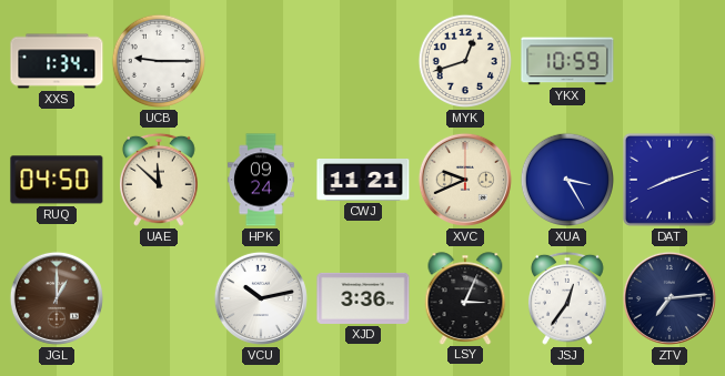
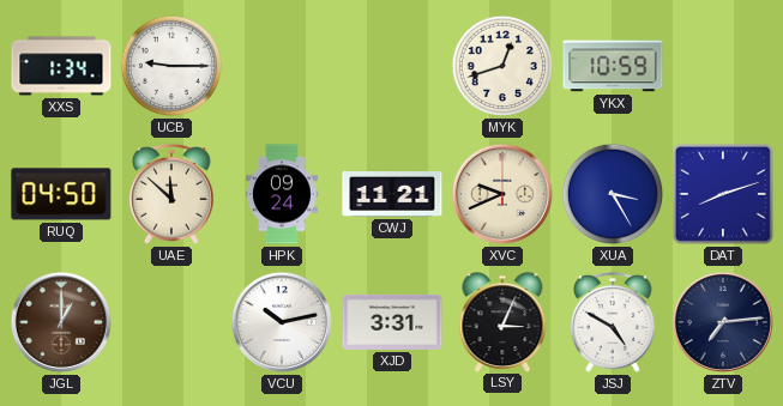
XJD: 3:36 -> 3:31 (392, 322)
JSJ: 12:36 -> 4:50 (613, 322)
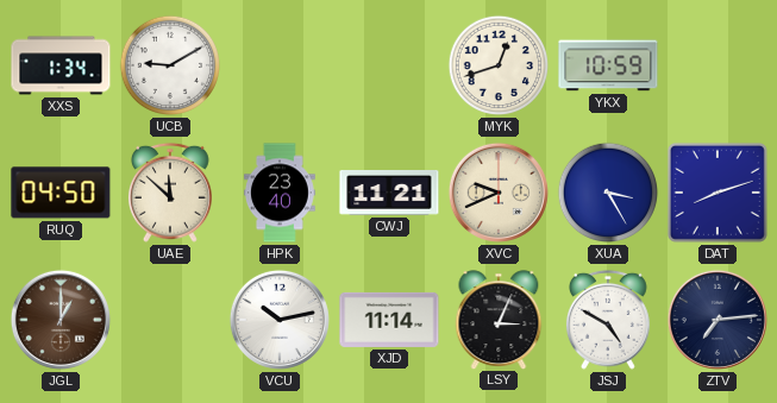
UCB: 9:15 -> 9:10 (170, 65)
HPK: 09:24 -> 23:40 (280, 193)
XJD: 3:31 -> 11:14 (389, 320)
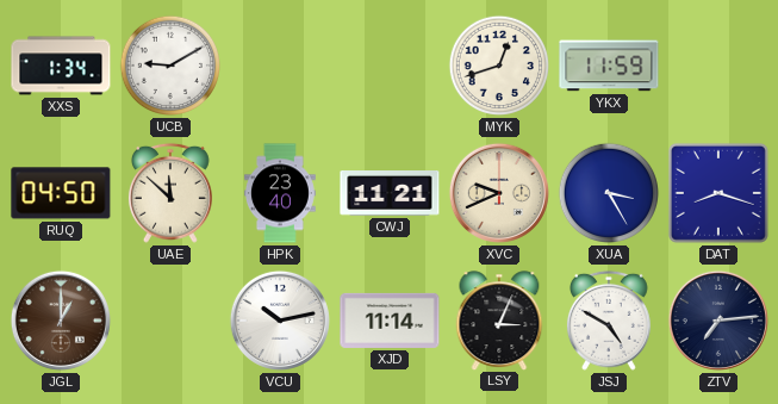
YKX: 10:59 -> 11:59 (609, 66)
DAT: 8:12 -> 8:18 (718, 193)
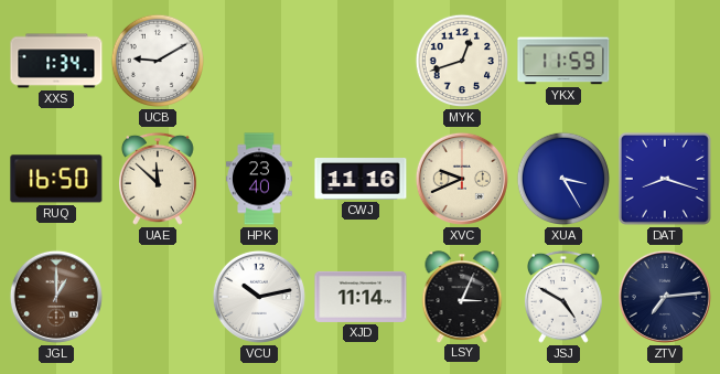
RUQ: 04:50 -> 16:50 (56, 179)
CWJ: 11:21 -> 11:16 (361, 180)
